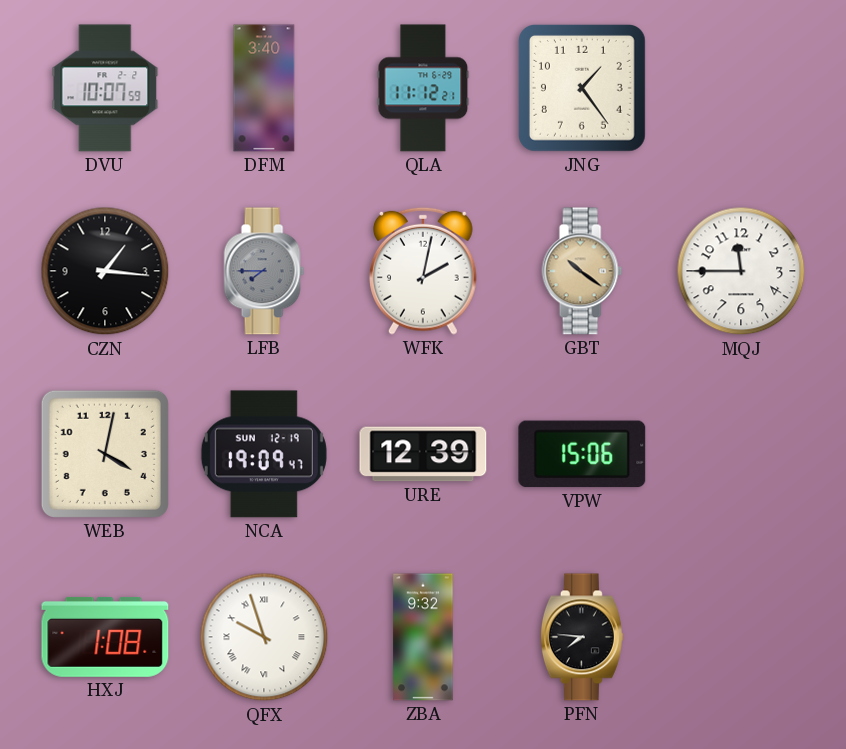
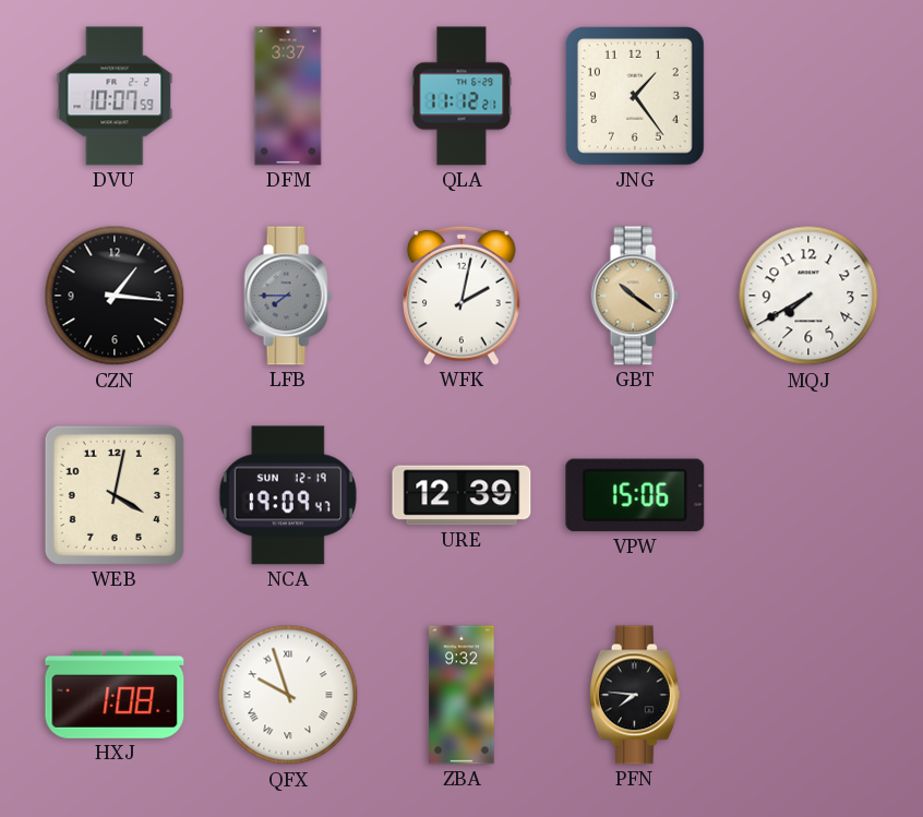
DFM: 3:40 -> 3:37 (288, 96)
MQJ: 11:45 -> 7:40 (808, 296)
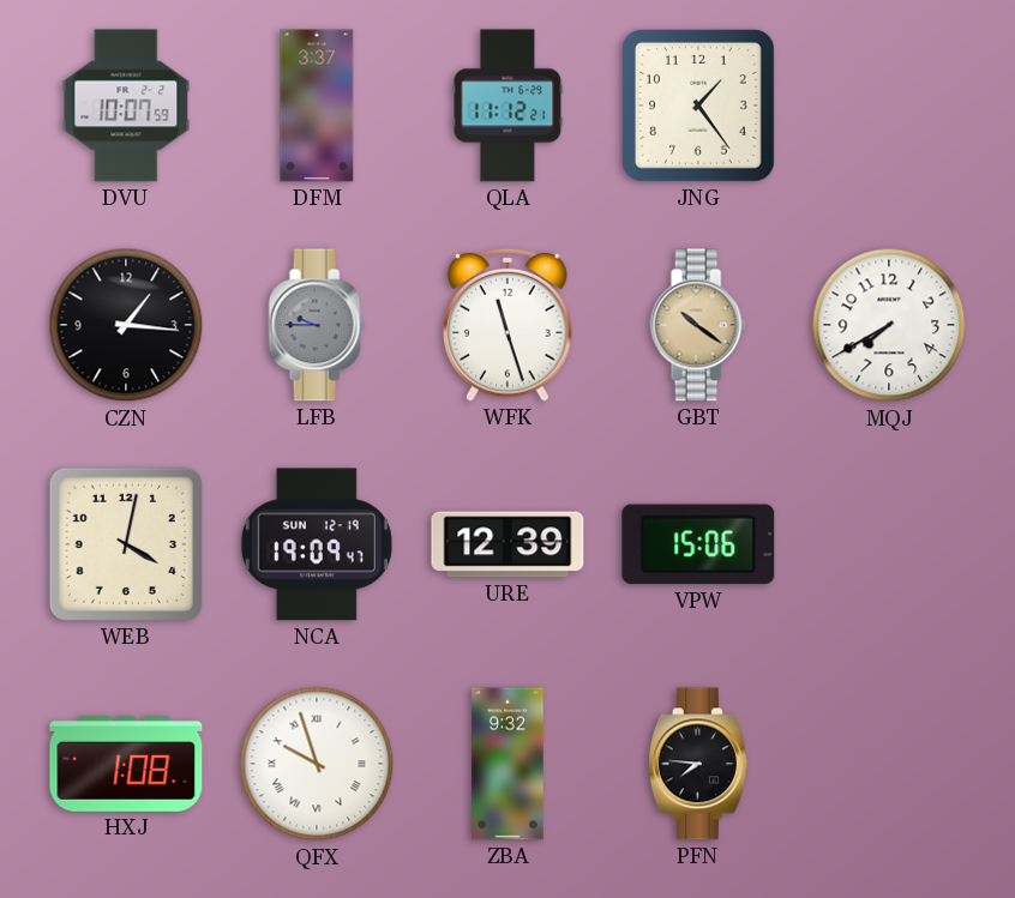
LFB: 7:45 -> 9:45 (317, 325)
WFK: 2:02 -> 11:27 (509, 325)
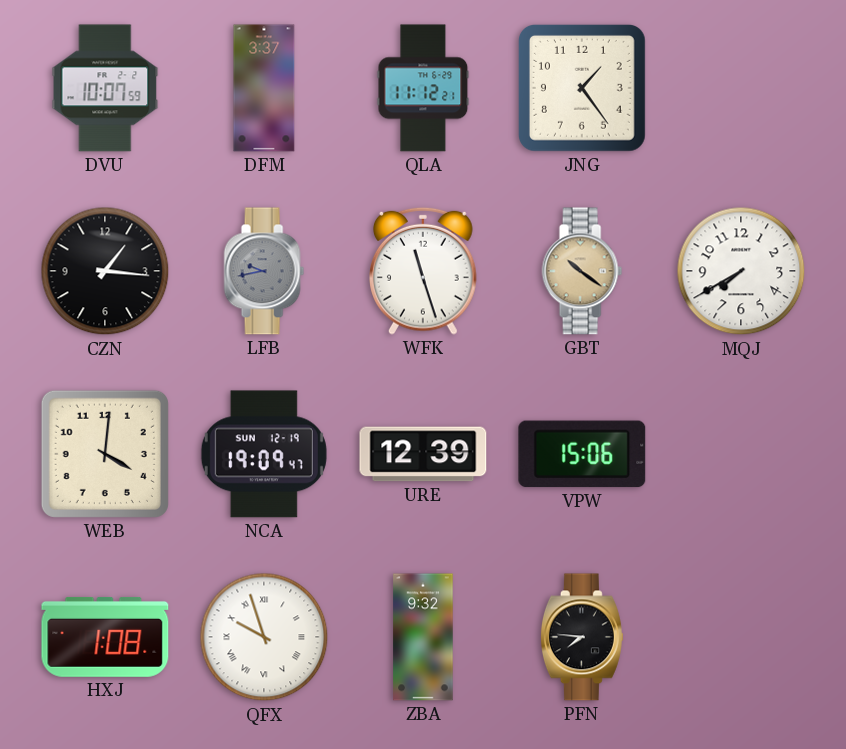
LFB: 9:45 -> 9:43 (264, 271)
WEB: 4:02 -> 4:01 (105, 454)
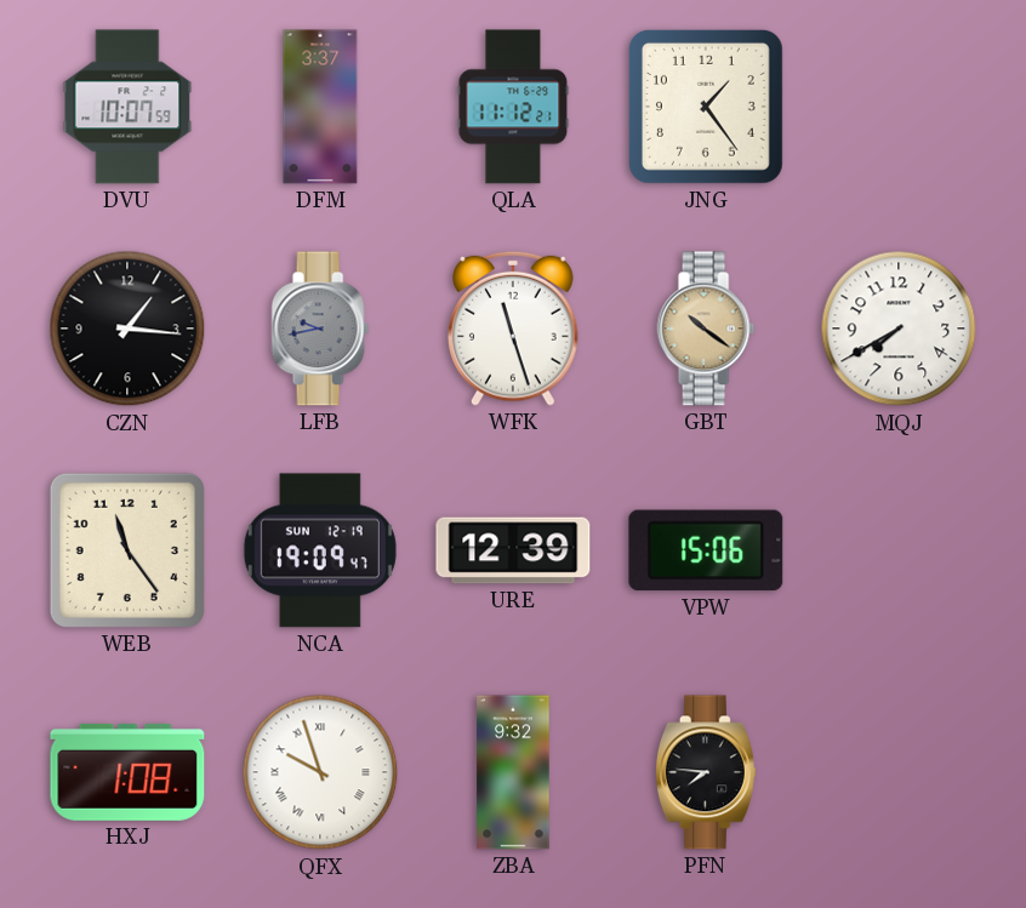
WEB: 4:01 -> 11:24 (127, 550)
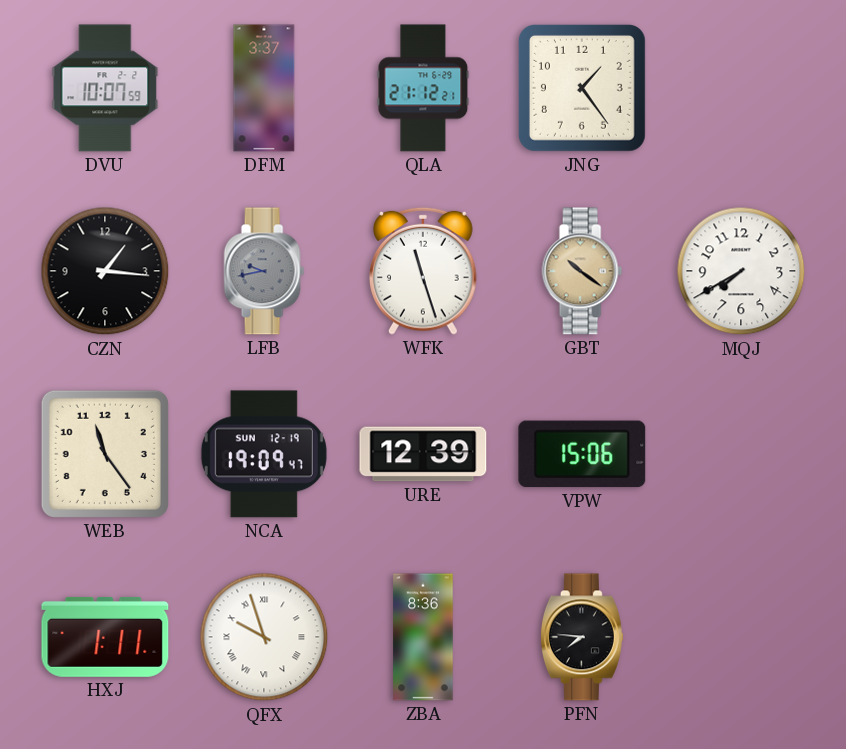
QLA: 11:12 -> 21:12 (423, 88)
HXJ: 1:08 -> 1:11 (105, 637)
ZBA: 9:32 -> 8:36 (423, 637)
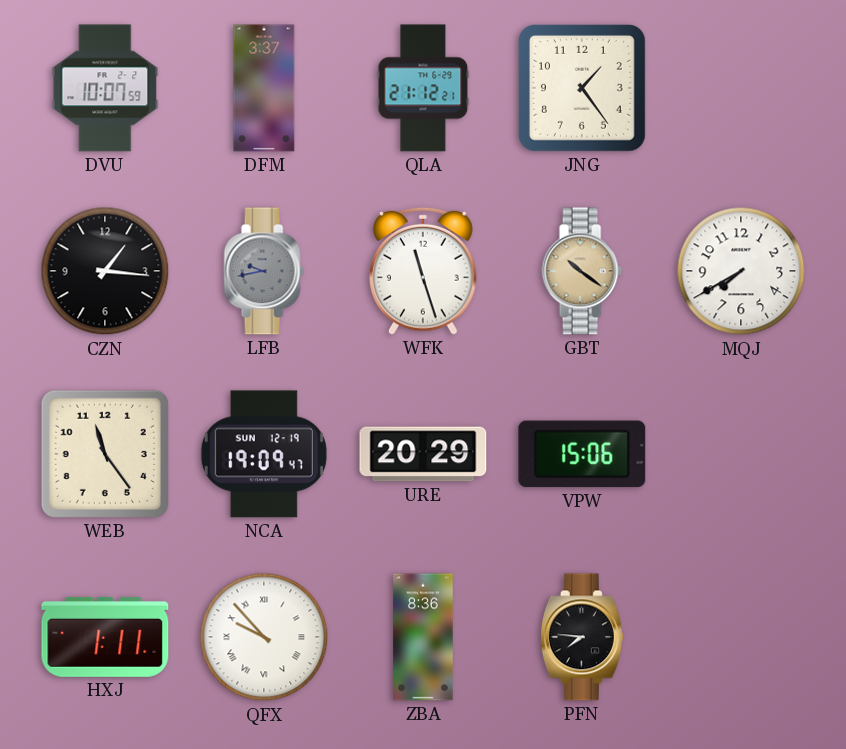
URE: 12:39 -> 20:29 (423, 454)
QFX: 9:57 -> 9:53 (264, 637)
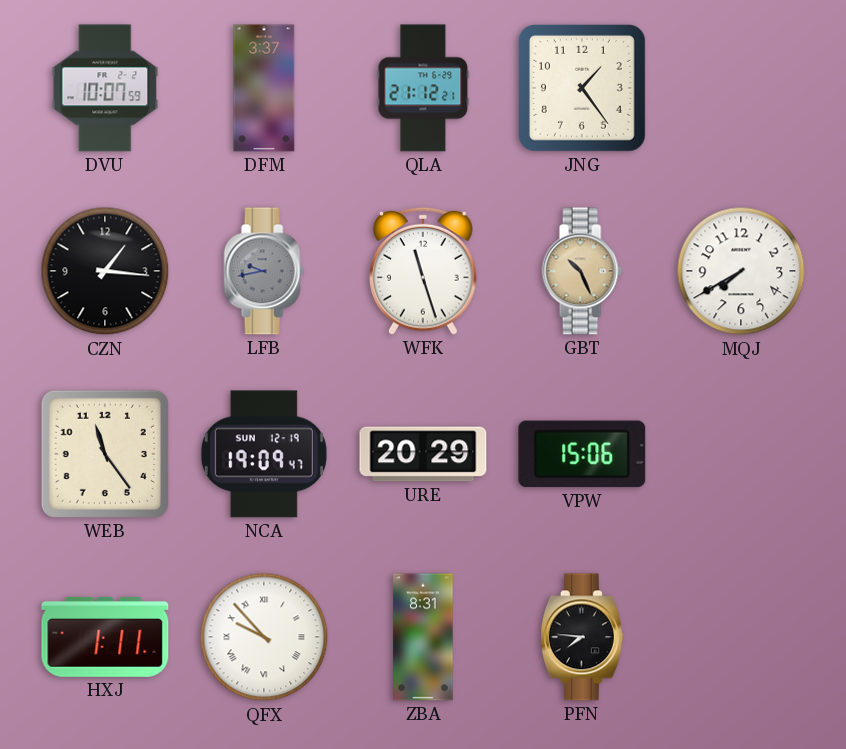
GBT: 10:21 -> 10:26 (582, 271)
ZBA: 8:36 -> 8:31 (423, 637)
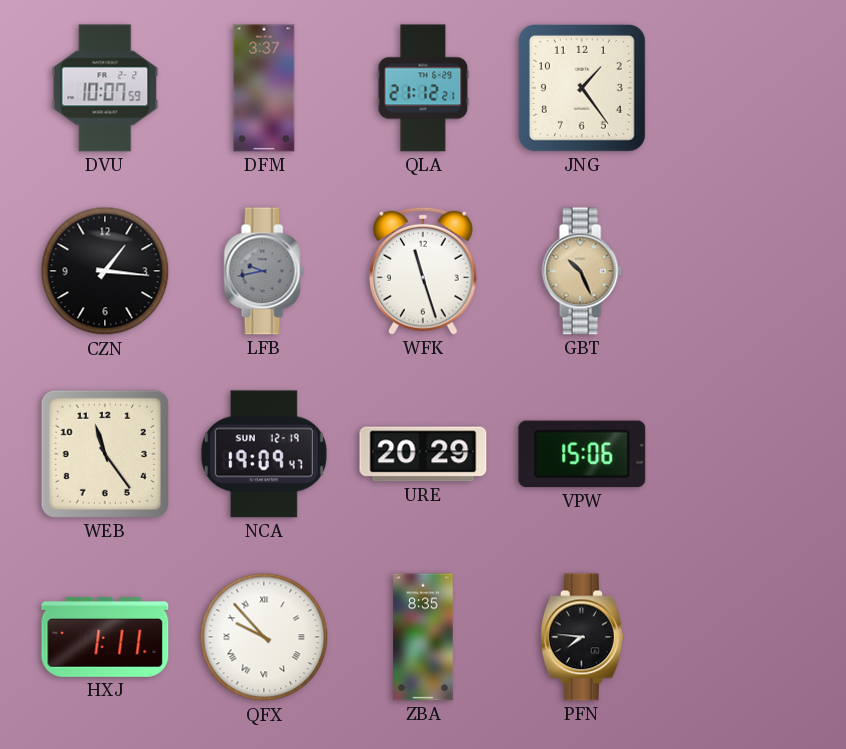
MQJ: 7:40 -> none (741, 271)
ZBA: 8:31 -> 8:35 (423, 637)
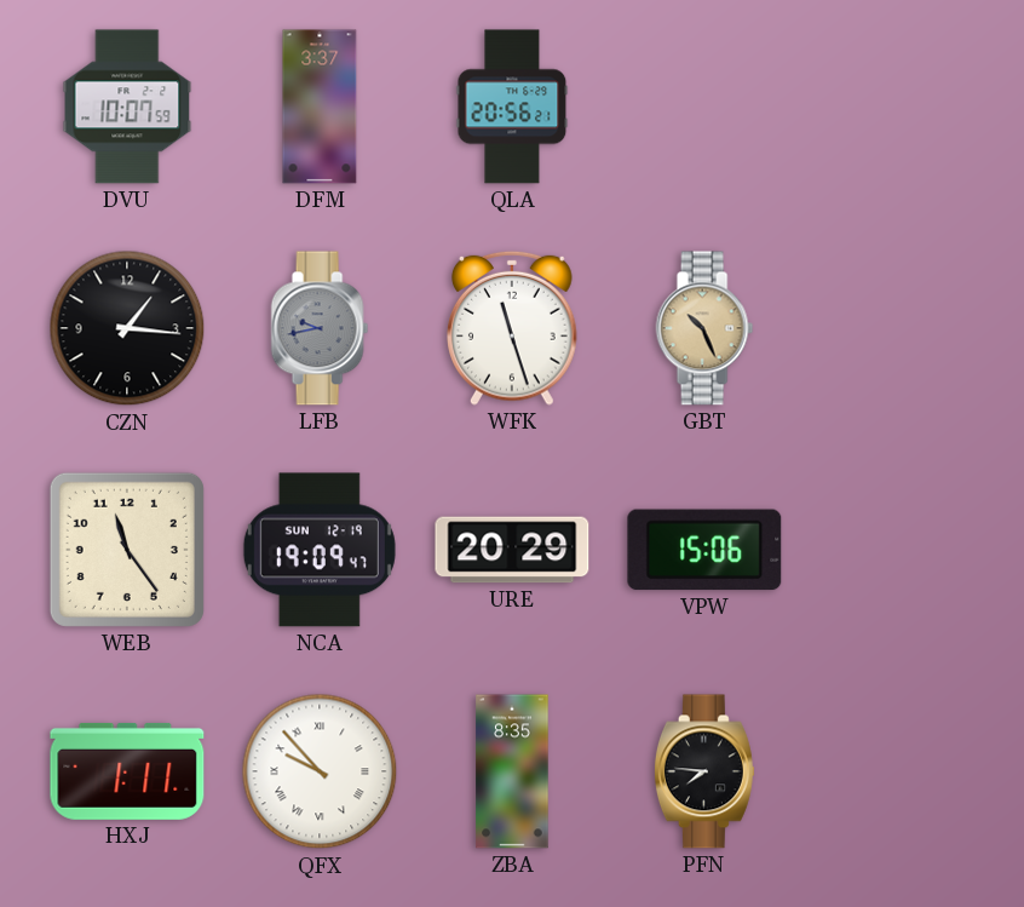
QLA: 21:12 -> 20:56 (512, 107)
JNG: 1:24 -> none (582, 88)
